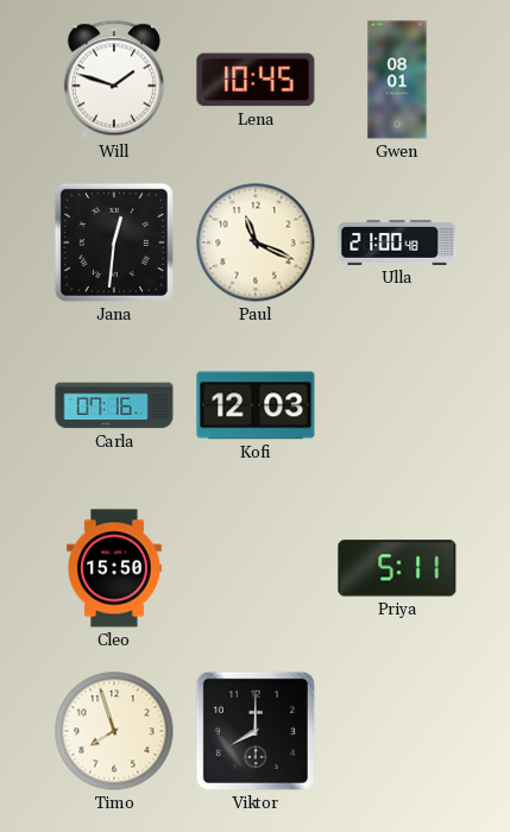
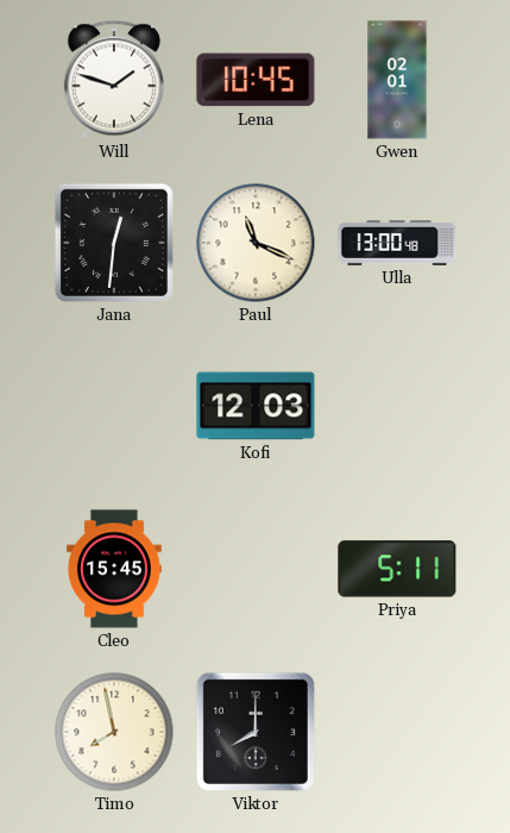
Gwen: 08:01 -> 02:01 (397, 80)
Ulla: 21:00 -> 13:00 (397, 243)
Carla: 07:16 -> none (114, 405)
Cleo: 15:50 -> 15:45 (115, 569)
Timo: 7:57 -> 7:58 (114, 732)
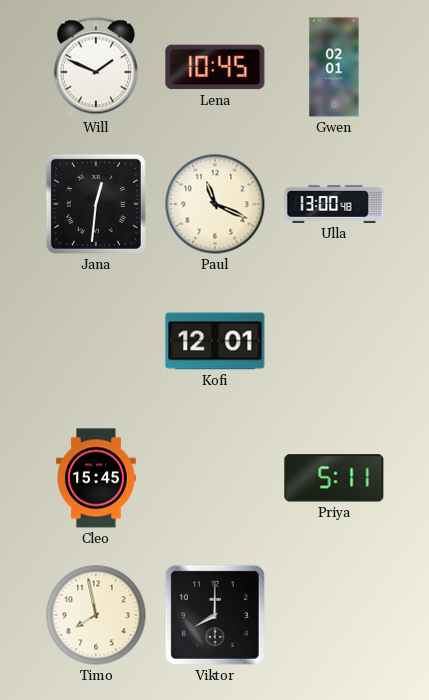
Will: 1:48 -> 1:49 (96, 67)
Kofi: 12:03 -> 12:01 (215, 341)
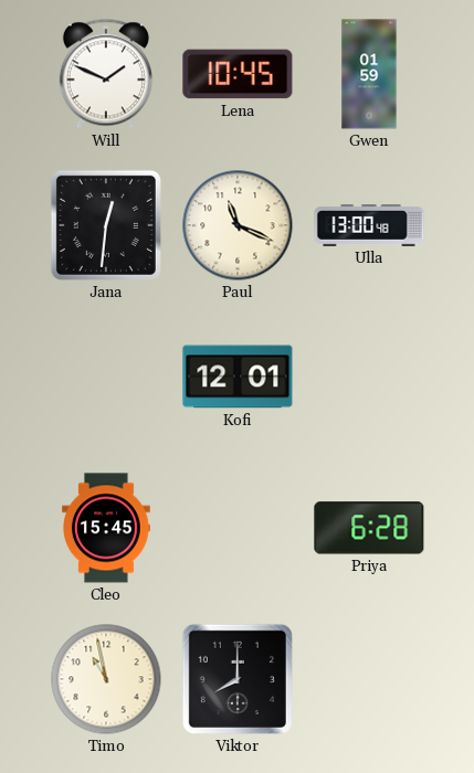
Gwen: 02:01 -> 01:59 (369, 74)
Priya: 5:11 -> 6:28 (369, 528)
Timo: 7:58 -> 10:58 (106, 679)
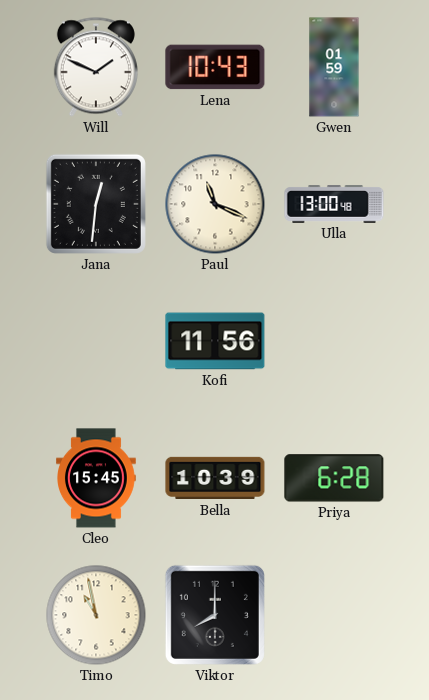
Lena: 10:45 -> 10:43 (215, 67)
Kofi: 12:01 -> 11:56 (215, 341)
Bella: none -> 10:39 (215, 478)
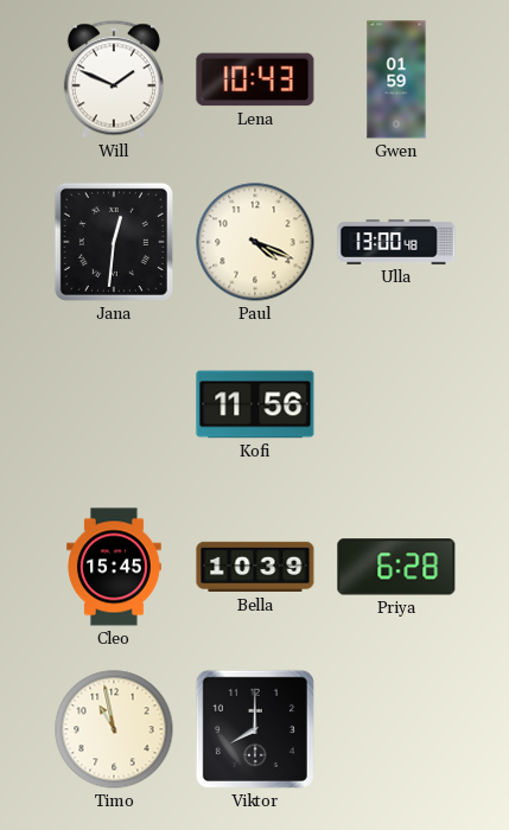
Paul: 11:19 -> 4:19 (255, 242)
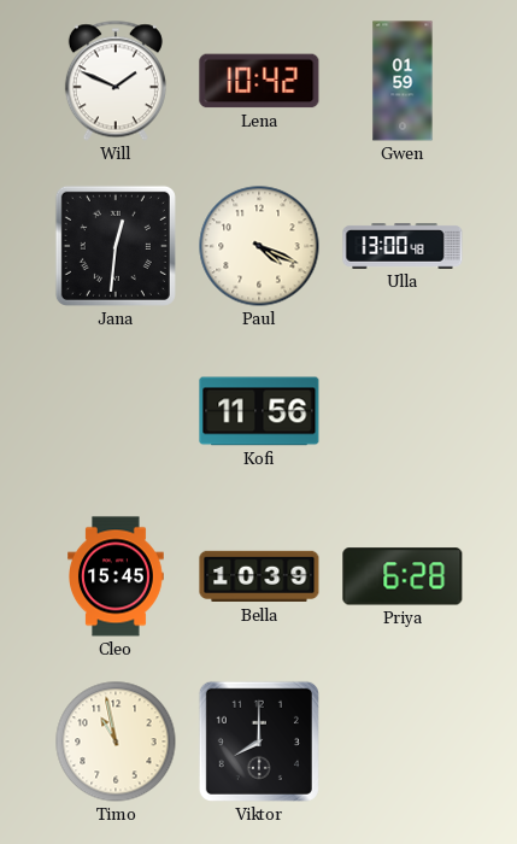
Lena: 10:43 -> 10:42 (259, 81)
